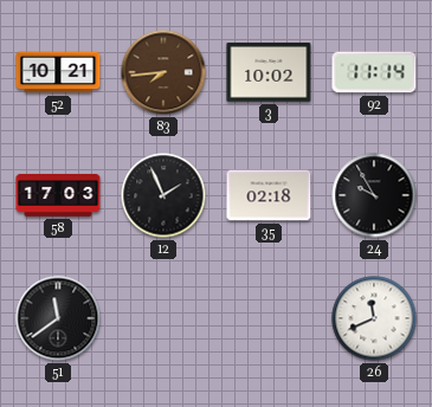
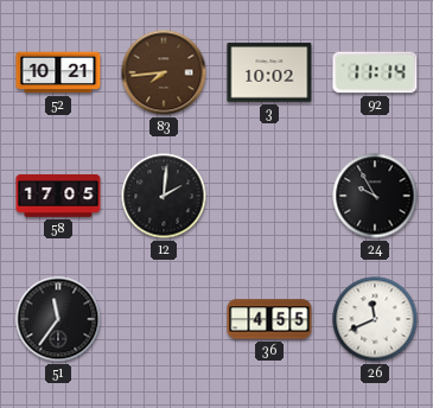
58: 17:03 -> 17:05 (58, 196)
12: 1:56 -> 2:01 (164, 196)
35: 02:18 -> none (269, 195)
51: 11:39 -> 11:36 (58, 319)
36: none -> 4:55 (269, 319)
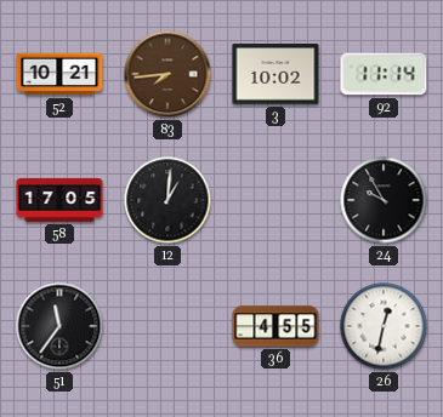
12: 2:01 -> 1:01 (167, 200)
26: 11:41 -> 12:32 (384, 326)
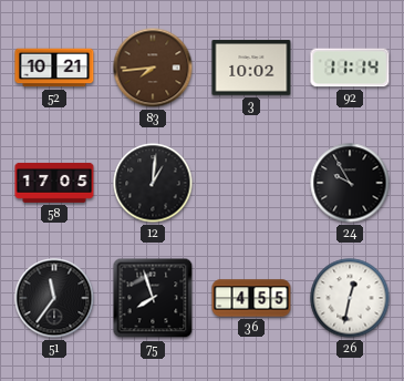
75: none -> 7:57 (153, 298)
